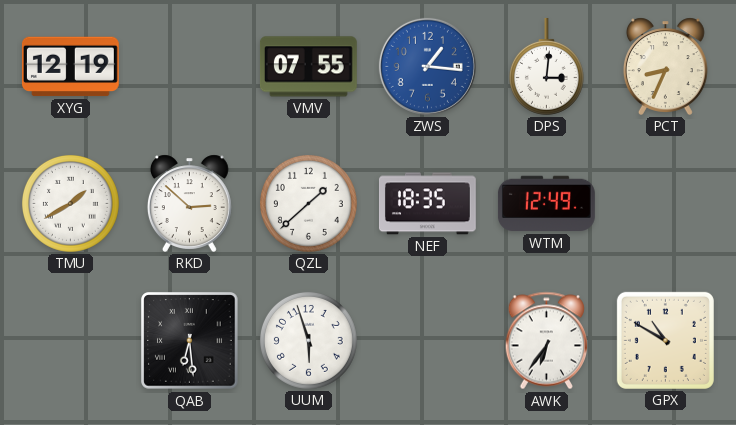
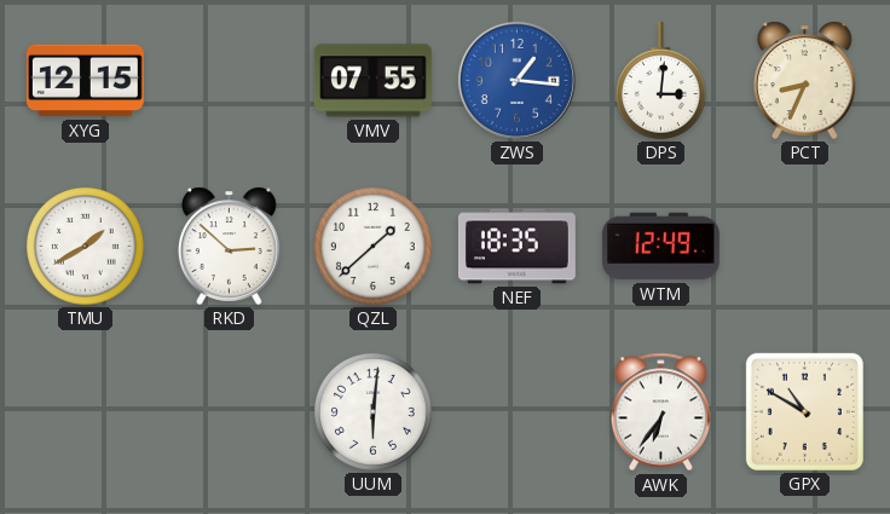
XYG: 12:19 -> 12:15 (85, 81)
QAB: 6:29 -> none (190, 341)
UUM: 5:57 -> 6:01 (372, 411)
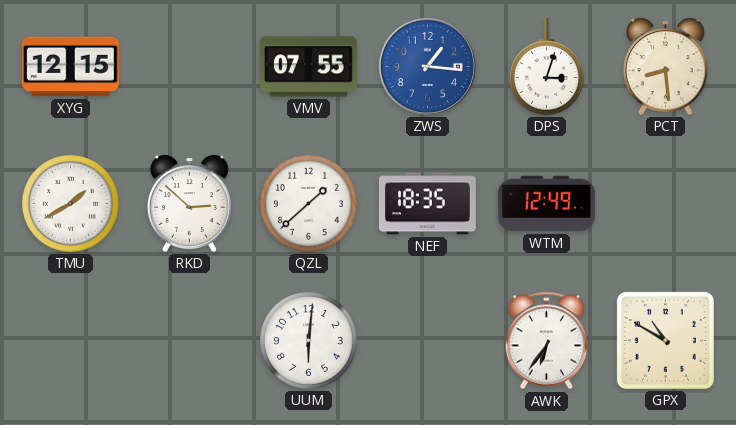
DPS: 3:01 -> 3:03 (546, 66)
PCT: 8:34 -> 8:29 (665, 66)
